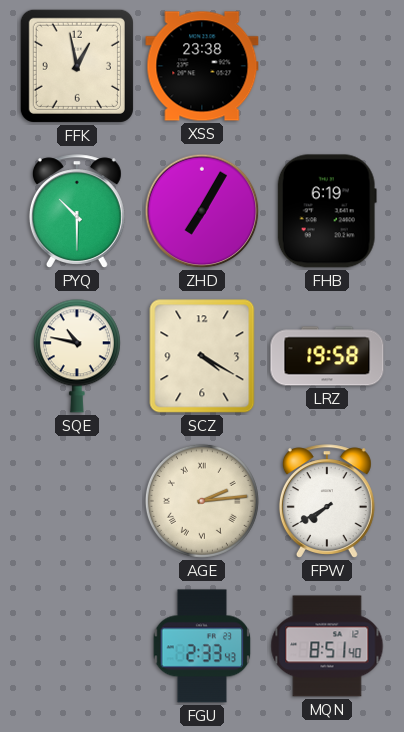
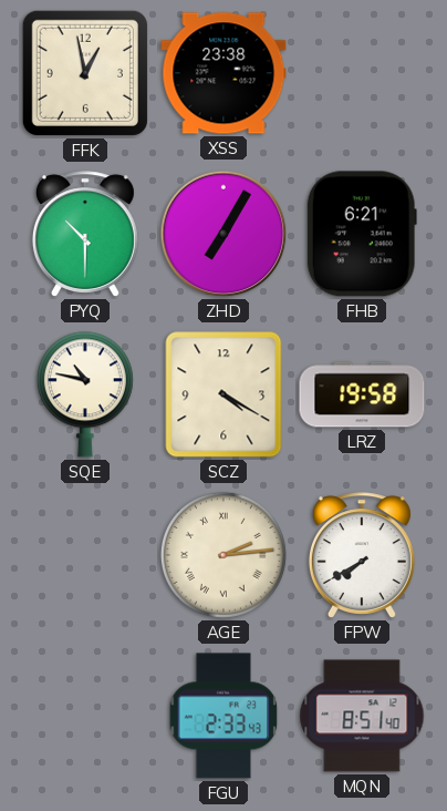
FHB: 6:19 -> 6:21 (362, 234)
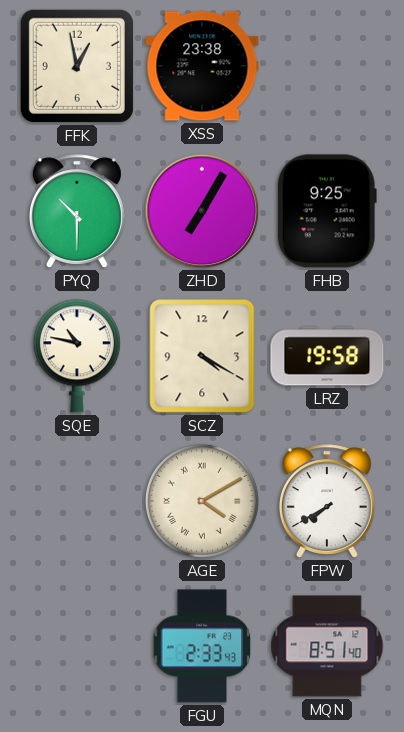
FHB: 6:21 -> 9:25 (327, 211)
AGE: 2:14 -> 4:10 (202, 501)
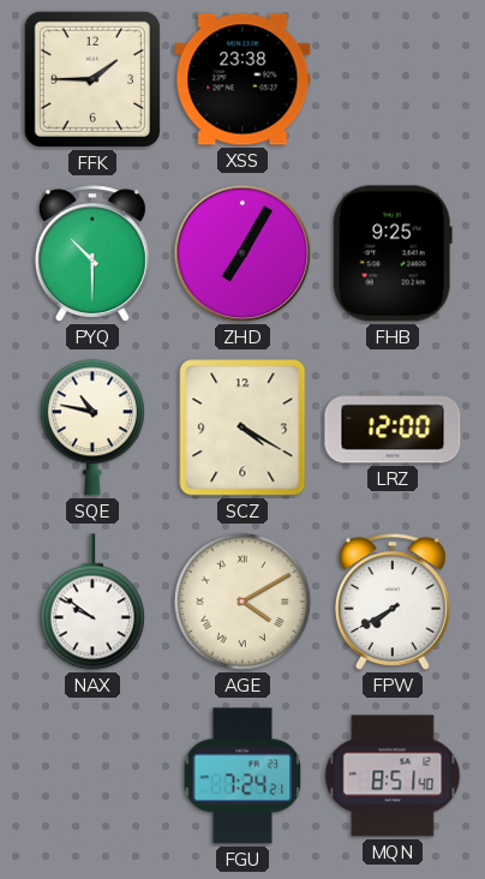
FFK: 12:58 -> 1:45 (92, 79)
LRZ: 19:58 -> 12:00 (393, 427)
NAX: none -> 9:51 (92, 602)
FGU: 2:33 -> 7:24 (242, 776)
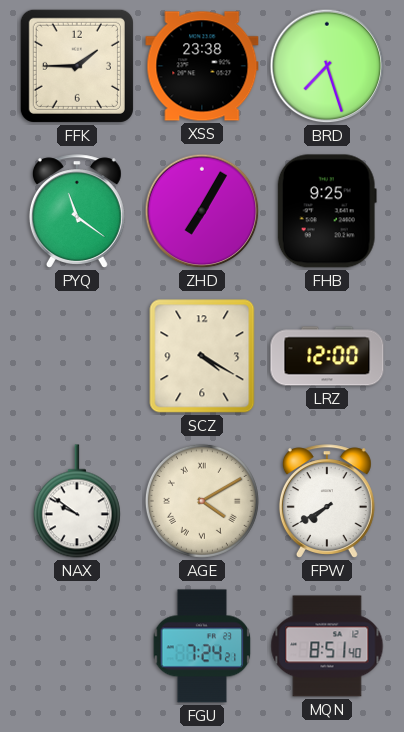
BRD: none -> 7:27 (327, 66)
PYQ: 10:30 -> 11:21 (77, 211)
SQE: 10:47 -> none (92, 427)
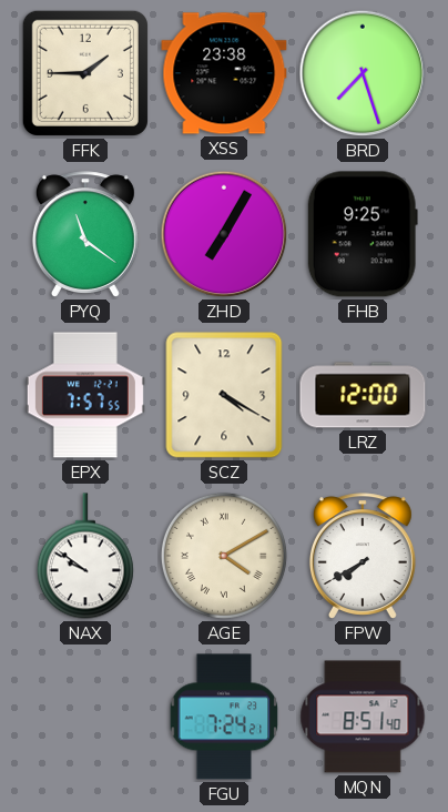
EPX: none -> 7:57 (85, 395)
